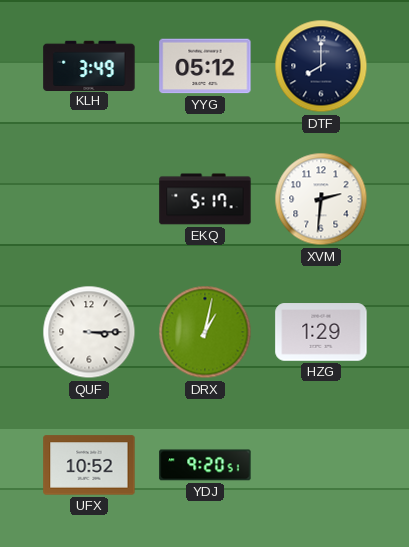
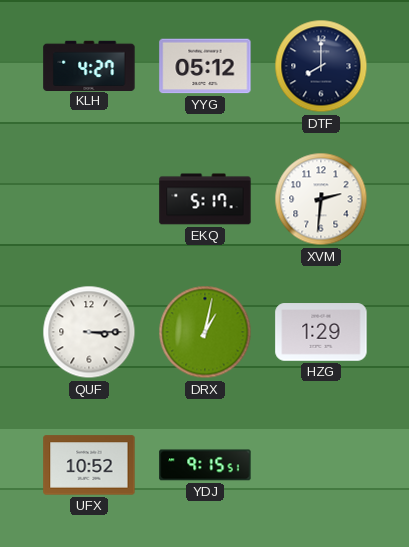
KLH: 3:49 -> 4:27 (89, 65)
YDJ: 9:20 -> 9:15 (205, 465)
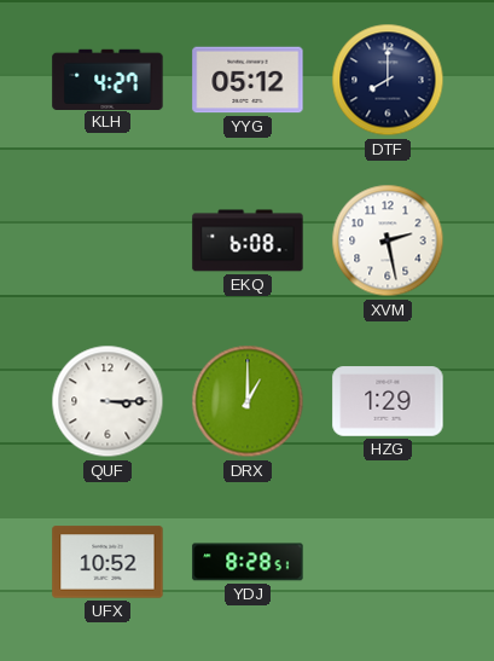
EKQ: 5:17 -> 6:08 (248, 240)
XVM: 2:31 -> 2:28 (388, 240)
DRX: 1:02 -> 1:00 (248, 401)
YDJ: 9:15 -> 8:28 (248, 562)
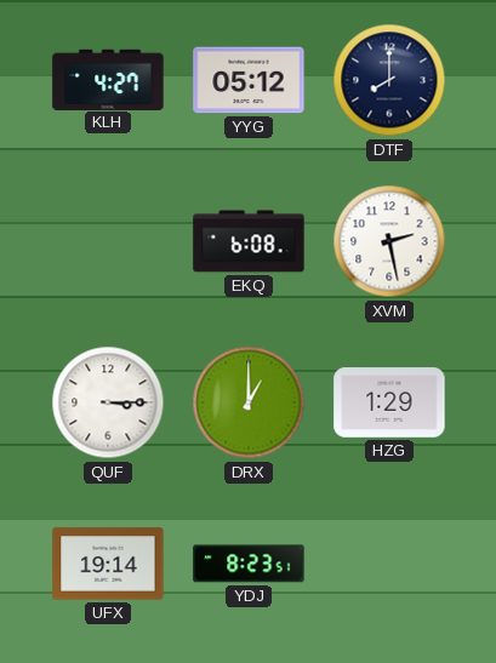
UFX: 10:52 -> 19:14 (108, 564)
YDJ: 8:28 -> 8:23 (249, 564)
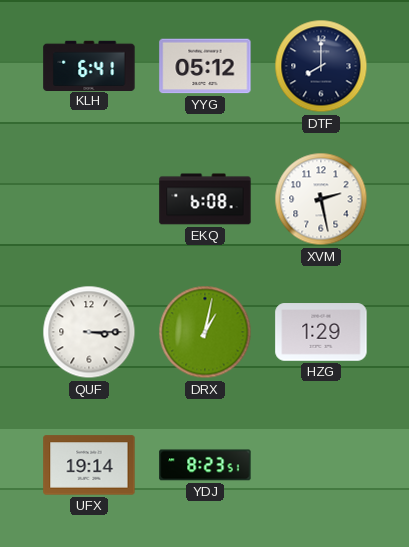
KLH: 4:27 -> 6:41 (89, 65)
DRX: 1:00 -> 1:02 (205, 332)
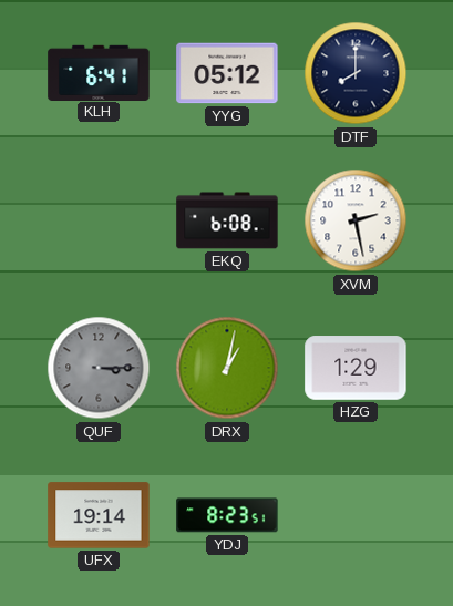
QUF dial: white -> grey (99, 368)
